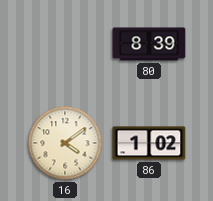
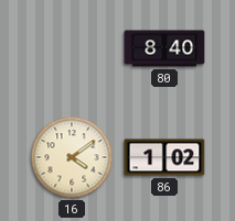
80: 8:39 -> 8:40 (164, 48)
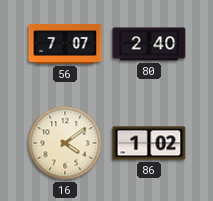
56: none -> 7:07 (65, 44)
80: 8:40 -> 2:40 (149, 44)
